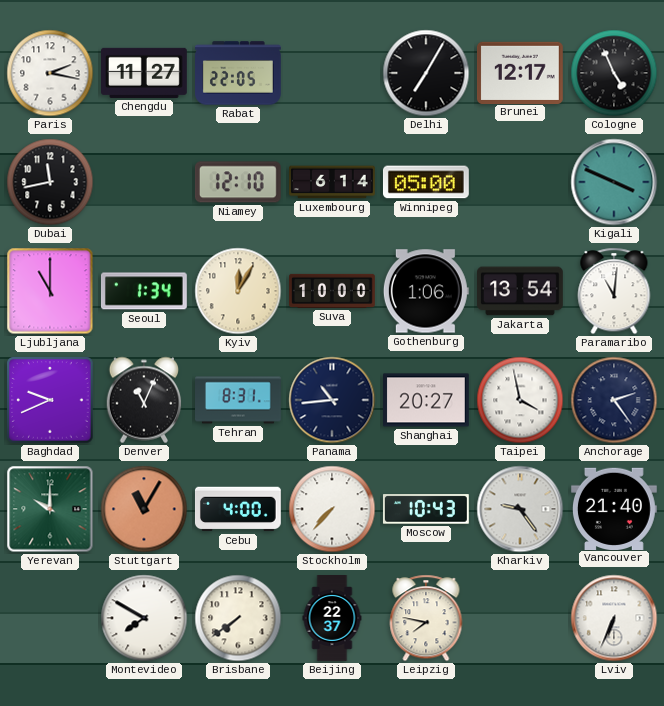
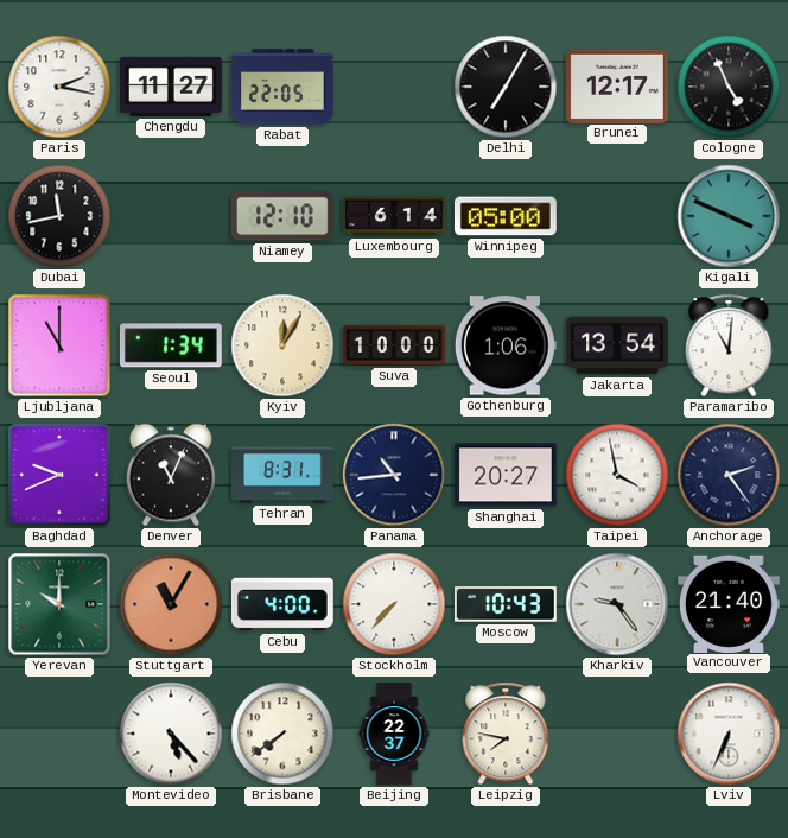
Montevideo: 7:50 -> 5:23 (171, 734)
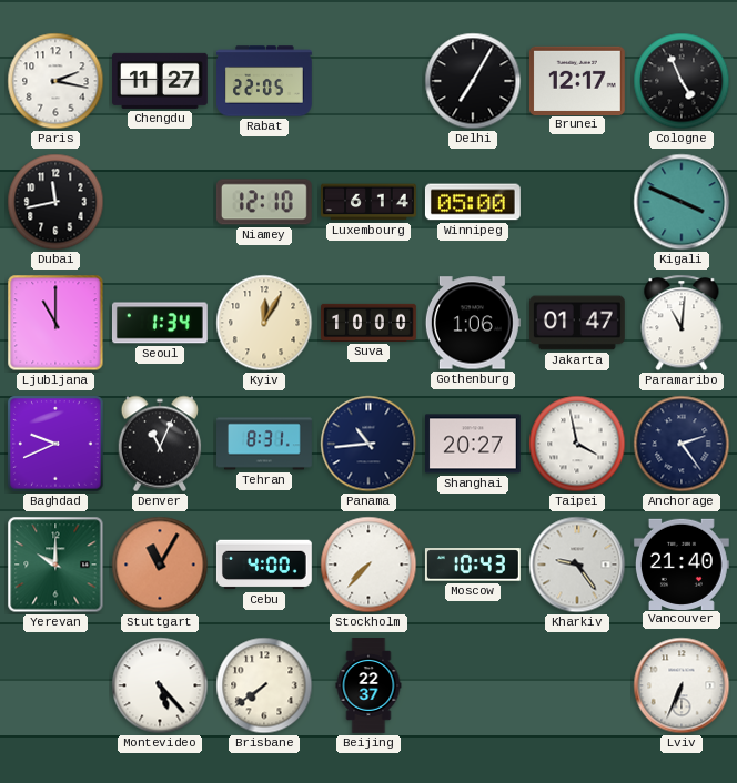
Jakarta: 13:54 -> 01:47 (578, 323)
Leipzig: 7:47 -> none (506, 734)
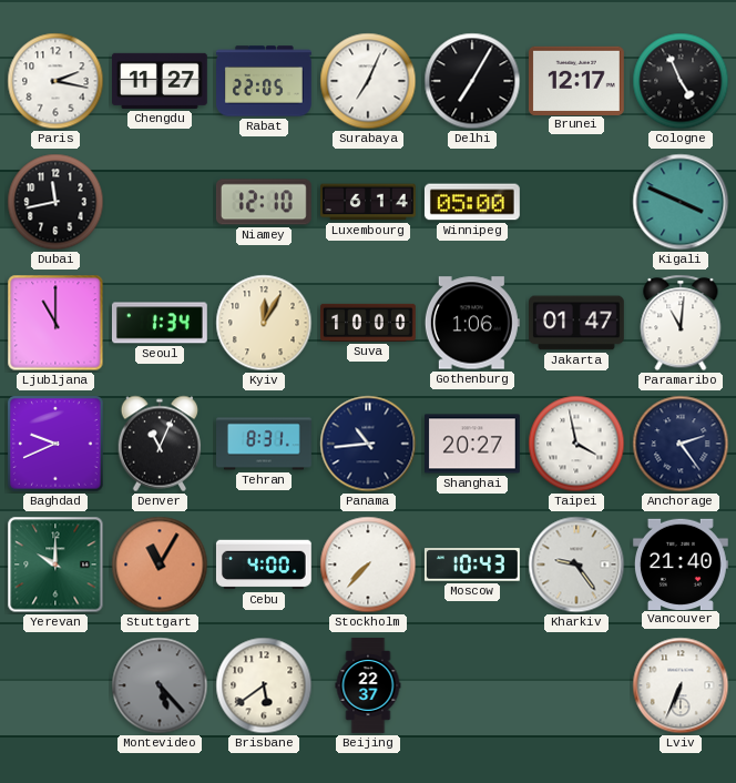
Surabaya: none -> 7:04 (368, 81)
Montevideo dial: white -> grey (160, 685)
Brisbane: 7:39 -> 5:39 (264, 685)
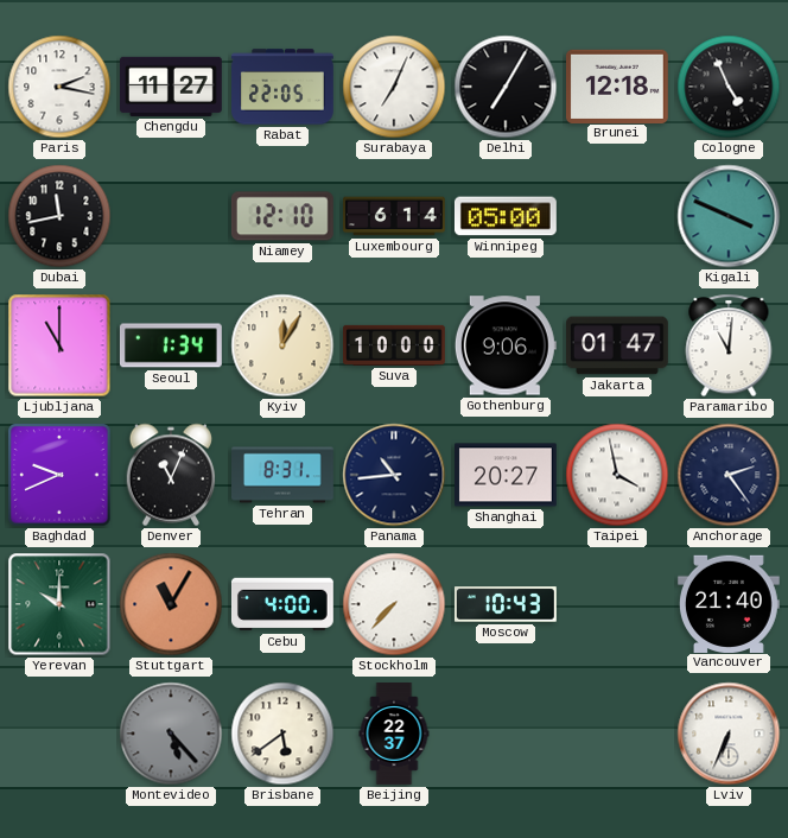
Brunei: 12:17 -> 12:18 (617, 85)
Gothenburg: 1:06 -> 9:06 (506, 345)
Kharkiv: 9:24 -> none (576, 565)
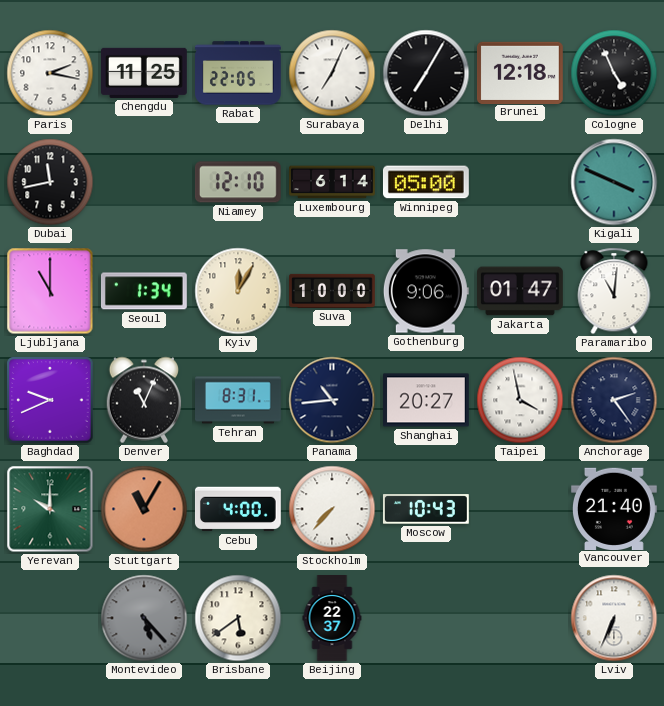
Chengdu: 11:27 -> 11:25 (145, 73)
